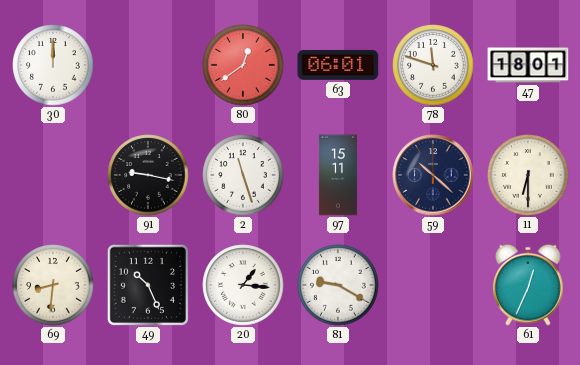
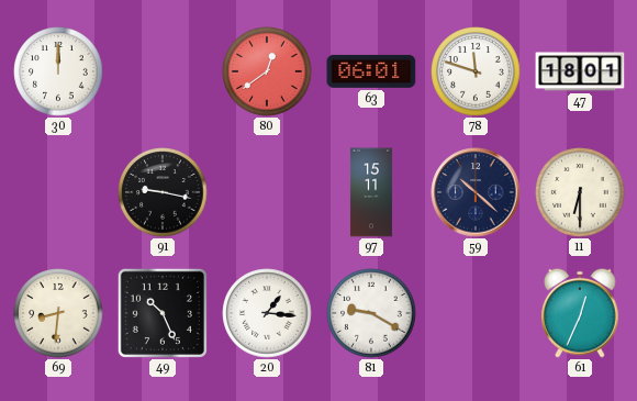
2: 11:27 -> none (243, 175)
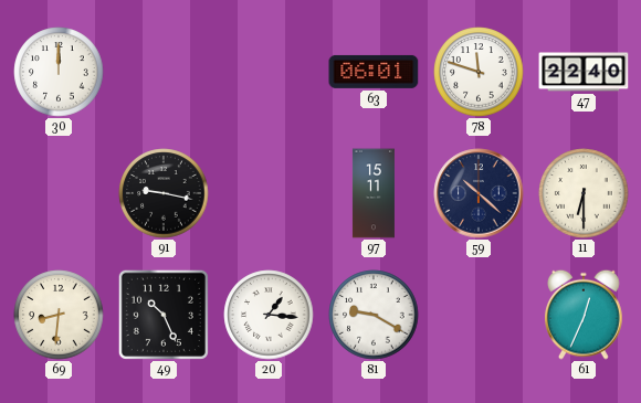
80: 12:39 -> none (267, 71)
47: 18:01 -> 22:40 (584, 72)
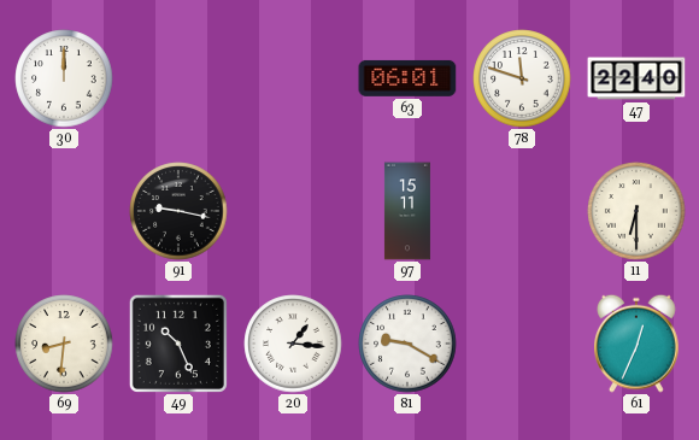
59: 10:22 -> none (479, 193)
